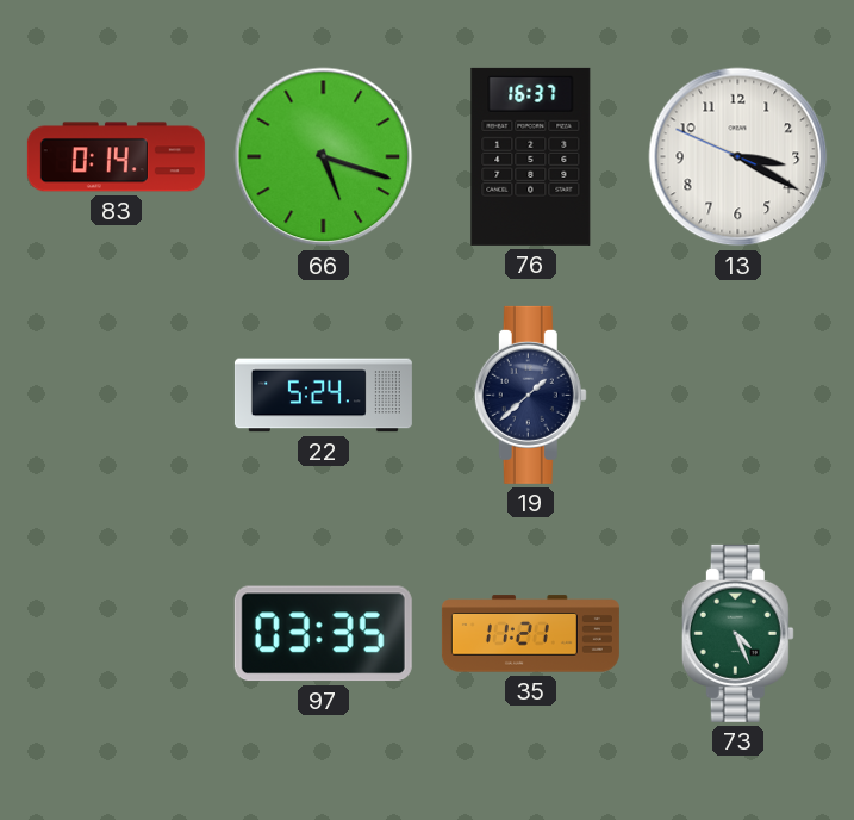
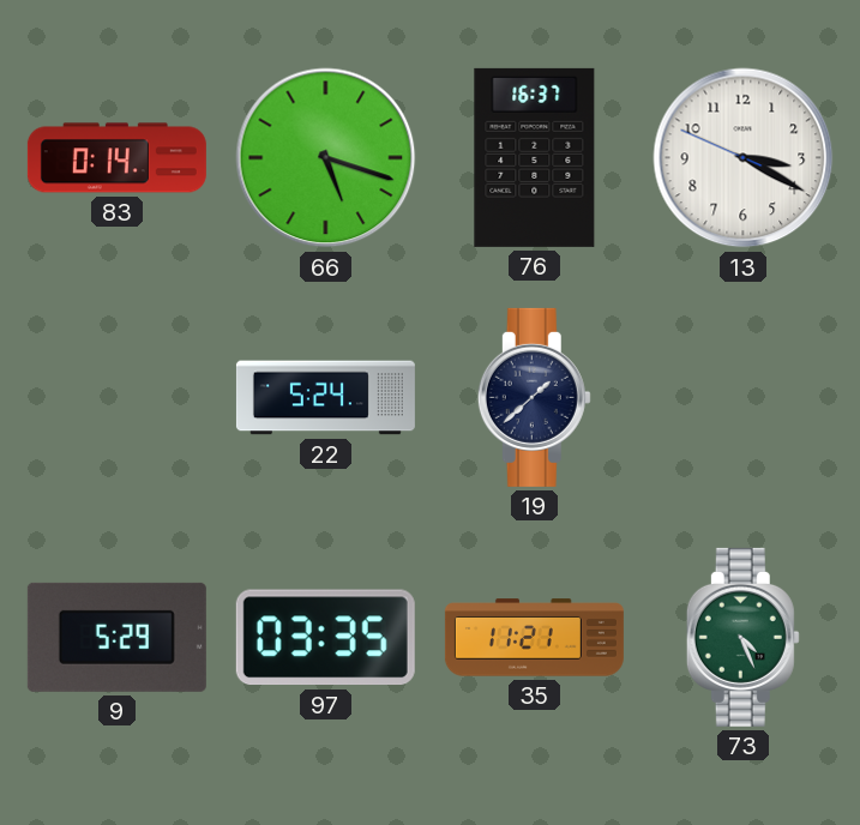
9: none -> 5:29 (116, 637)
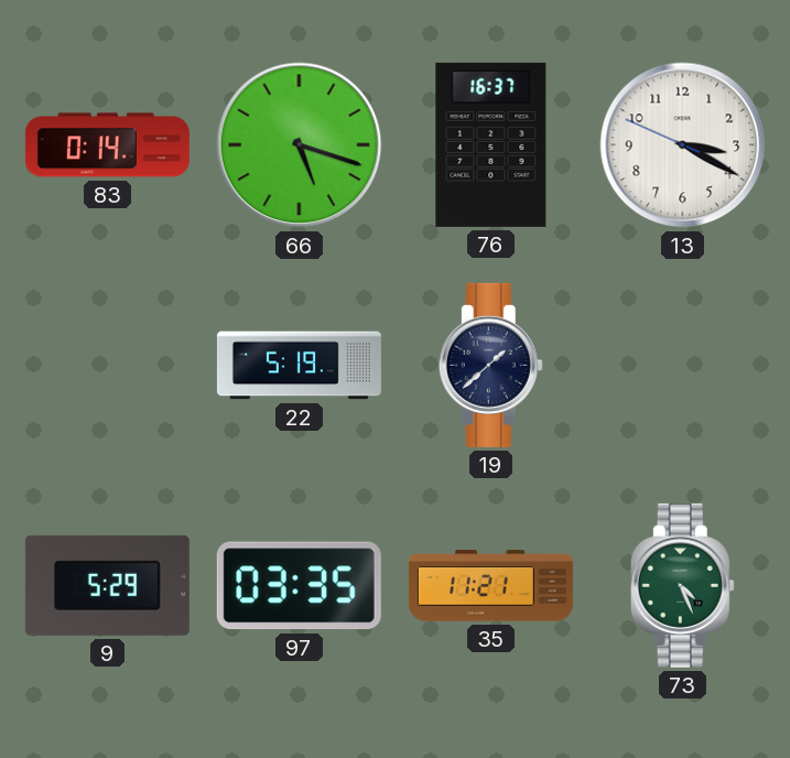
22: 5:24 -> 5:19 (299, 366)
